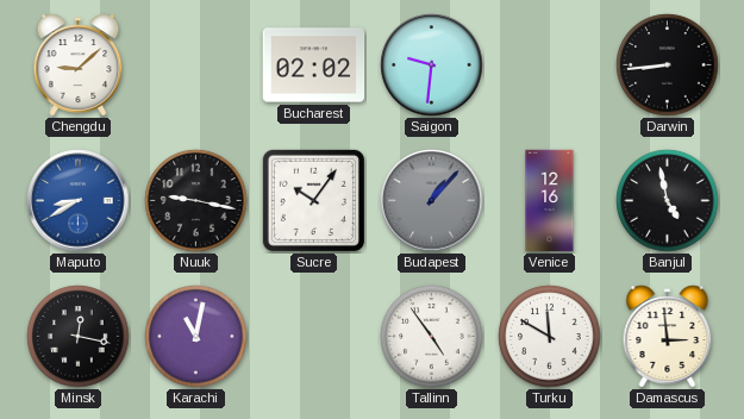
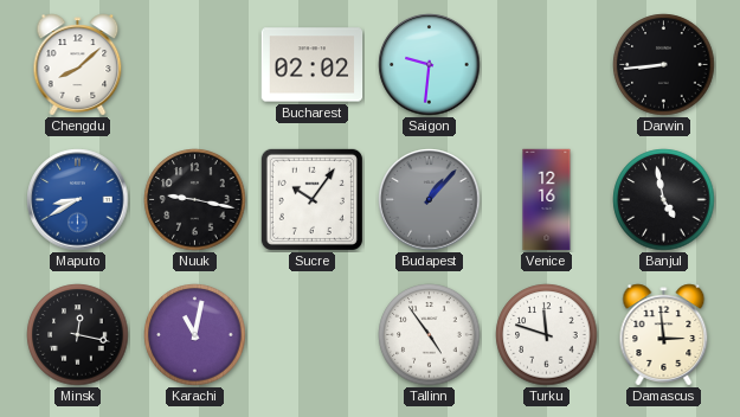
Chengdu: 9:08 -> 8:08 (78, 65)
Turku: 11:50 -> 11:48 (547, 335)
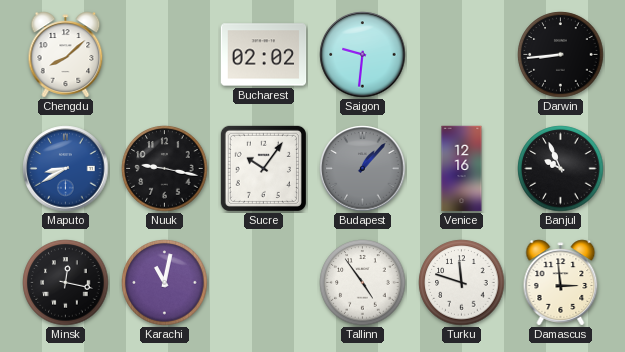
Banjul: 4:58 -> 9:56 (561, 169)
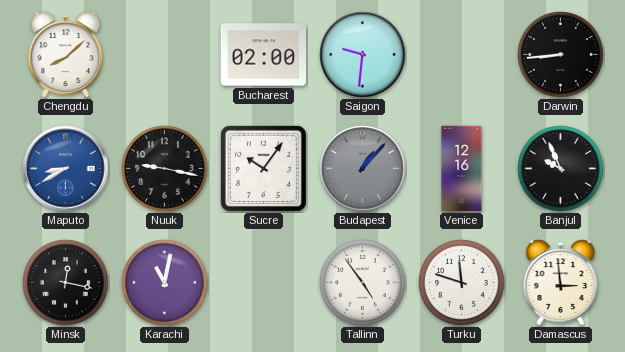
Bucharest: 02:02 -> 02:00 (264, 55)
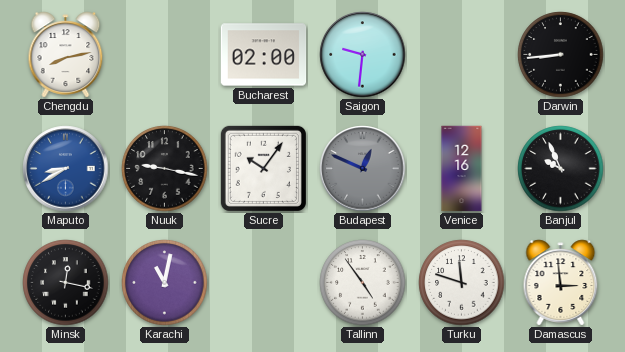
Chengdu: 8:08 -> 8:13 (66, 55)
Budapest: 1:07 -> 12:49 (363, 169)
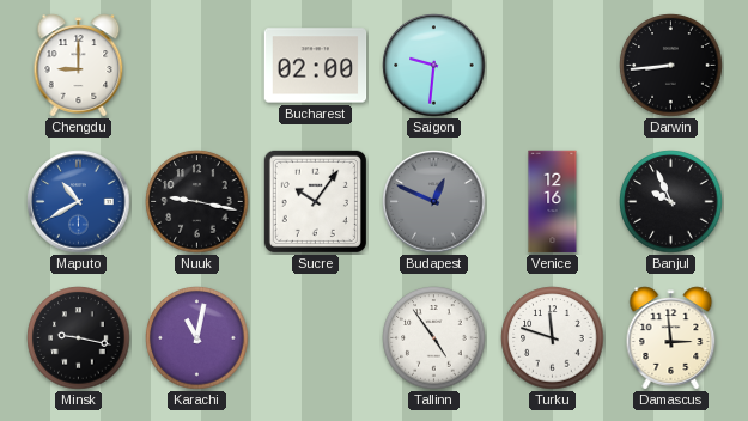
Chengdu: 8:13 -> 9:00 (79, 66)
Maputo: 8:40 -> 10:40 (79, 202)
Minsk: 12:17 -> 9:17 (79, 338)
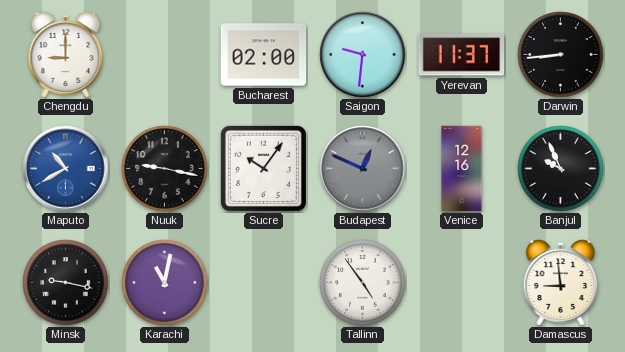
Yerevan: none -> 11:37 (462, 55)
Turku: 11:48 -> none (553, 338)
Damascus: 2:59 -> 8:59 (561, 283)
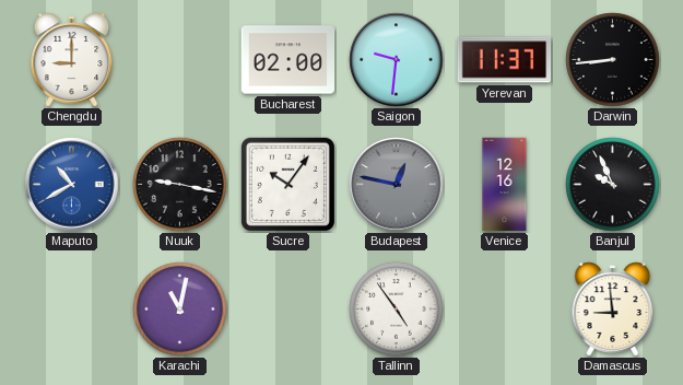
Budapest: 12:49 -> 12:47 (397, 185)
Minsk: 9:17 -> none (66, 283)
